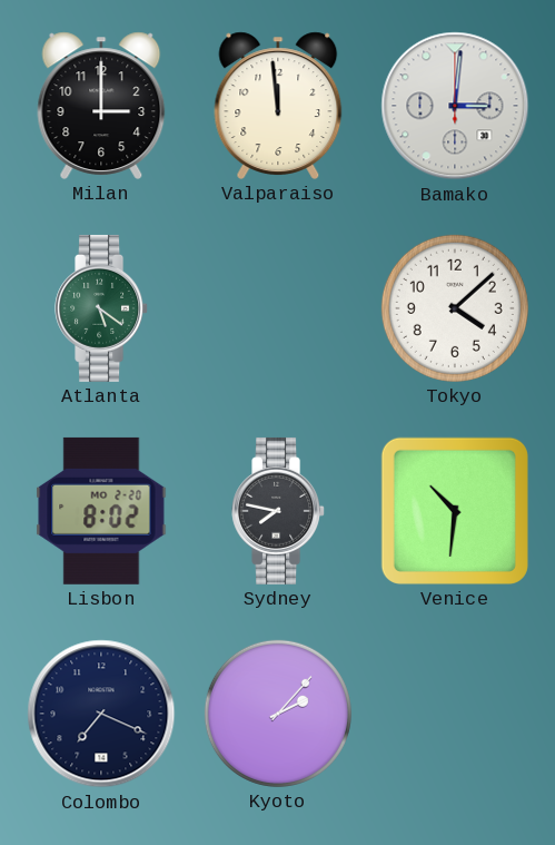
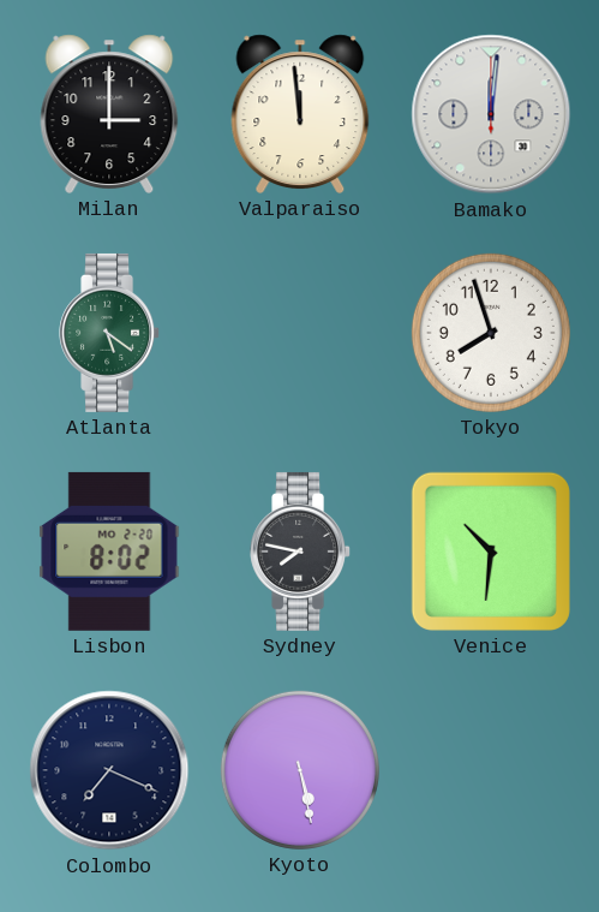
Bamako: 3:01 -> 12:01 (491, 114)
Tokyo: 4:08 -> 7:57 (491, 333)
Kyoto: 2:07 -> 5:28 (300, 770)
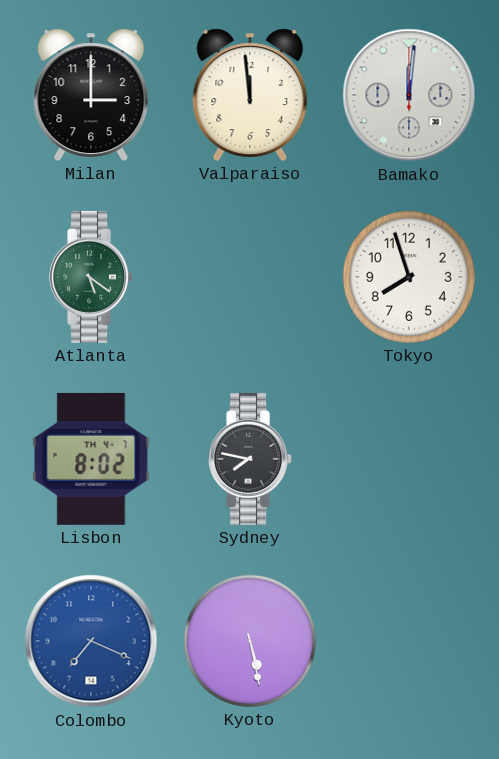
Lisbon date: MO 2-20 -> TH 4-7 (91, 459)
Venice: 10:31 -> none (491, 552)
Colombo dial: navy -> blue (91, 641)
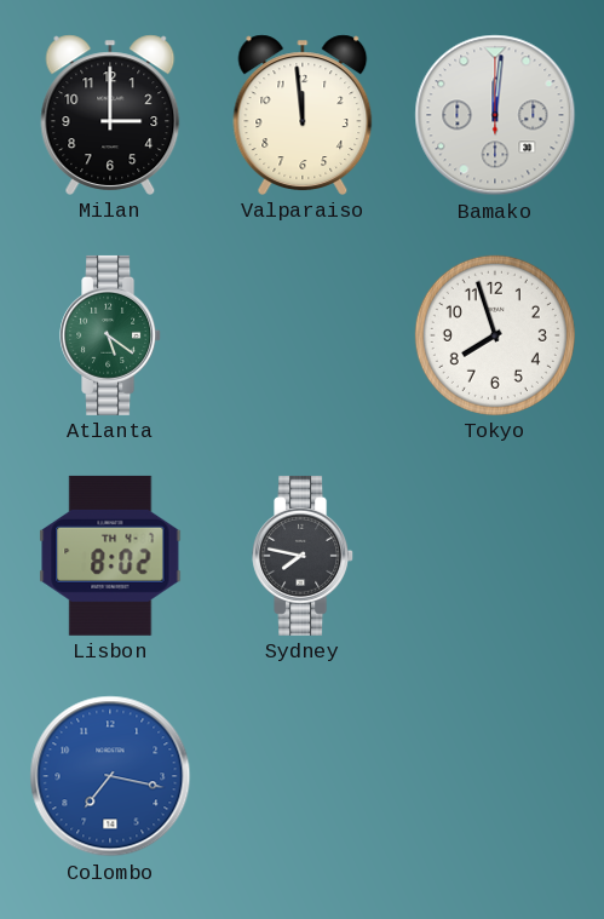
Colombo: 7:19 -> 7:17 (110, 776)
Kyoto: 5:28 -> none (250, 641)
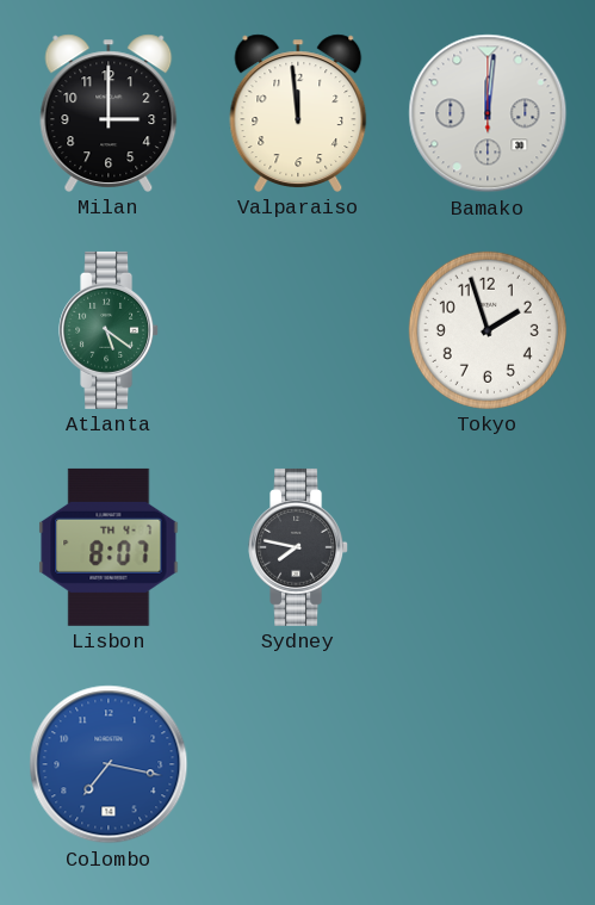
Tokyo: 7:57 -> 1:57 (488, 330)
Lisbon: 8:02 -> 8:07 (109, 547)
